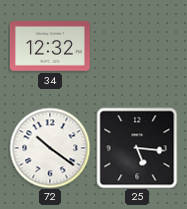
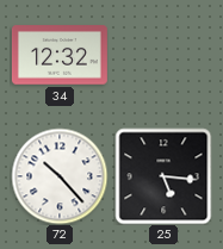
72: 10:21 -> 10:23 (60, 176)
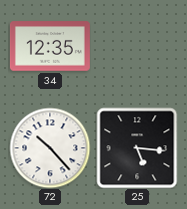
34: 12:32 -> 12:35 (50, 46)
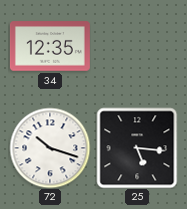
72: 10:23 -> 10:18 (50, 148)
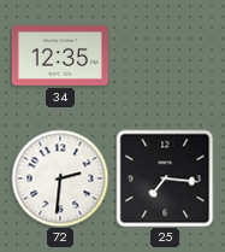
72: 10:18 -> 2:31 (60, 178)
25: 5:16 -> 7:16 (165, 178)
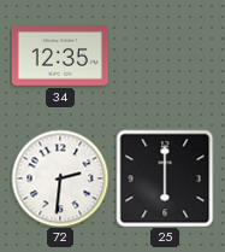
25: 7:16 -> 6:00 (165, 178)
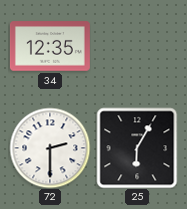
72: 2:31 -> 2:30 (50, 148)
25: 6:00 -> 6:05 (137, 148)
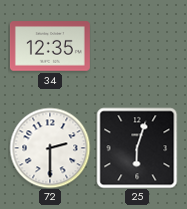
25: 6:05 -> 6:03 (137, 148)
